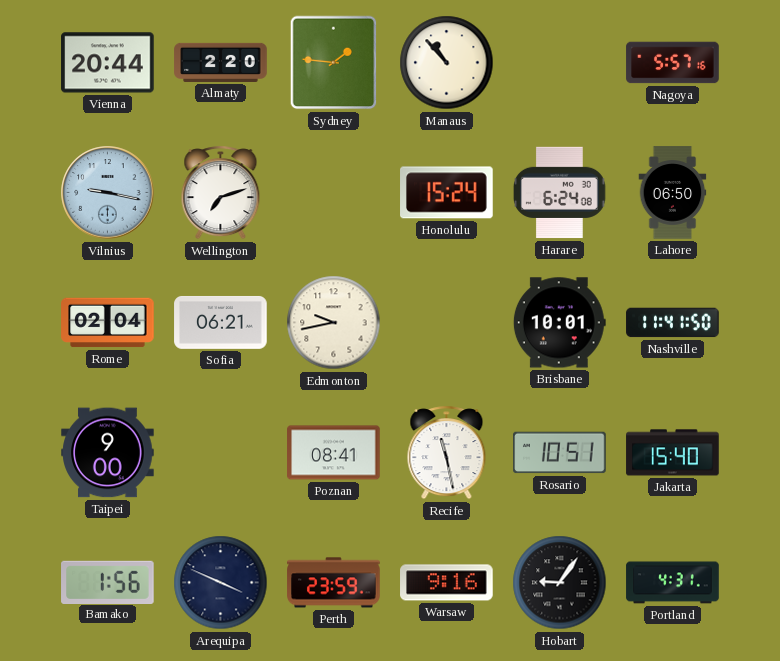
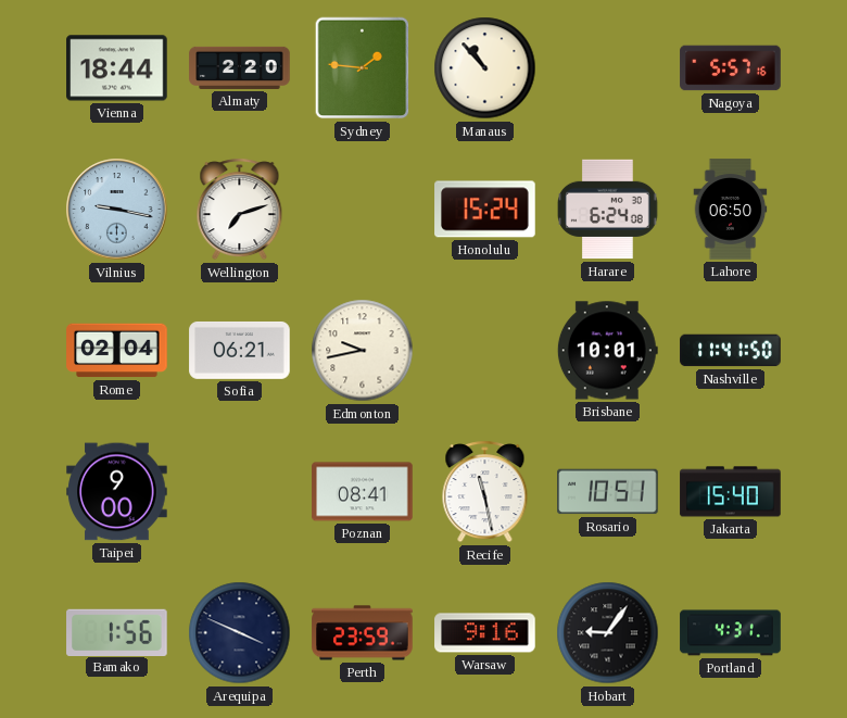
Vienna: 20:44 -> 18:44 (117, 68)
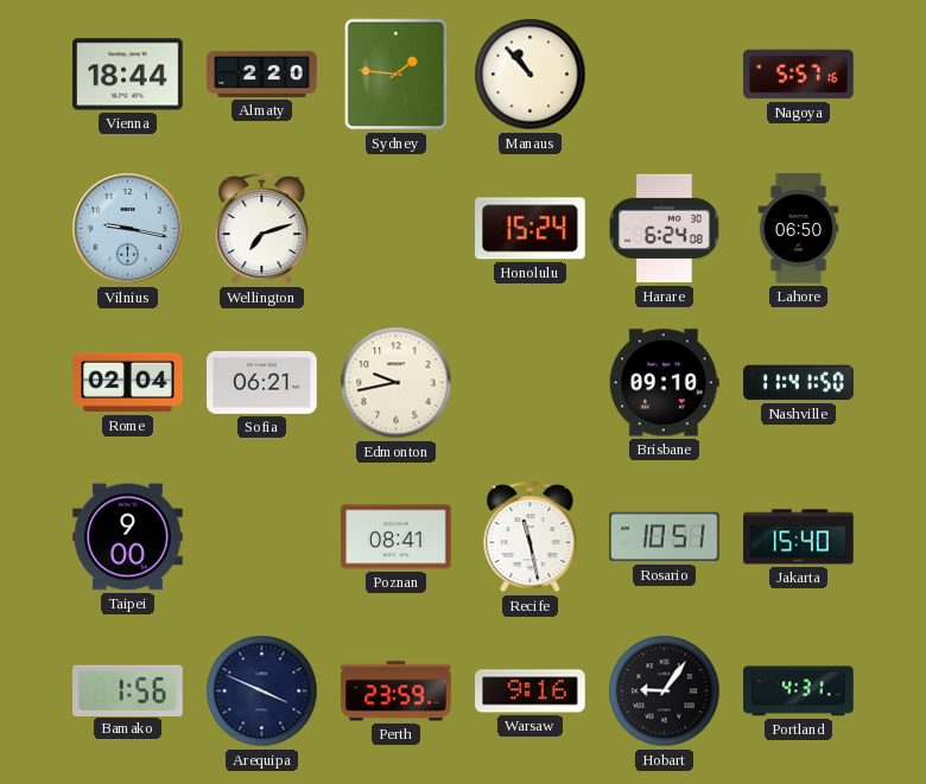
Brisbane: 10:01 -> 09:10 (664, 383)
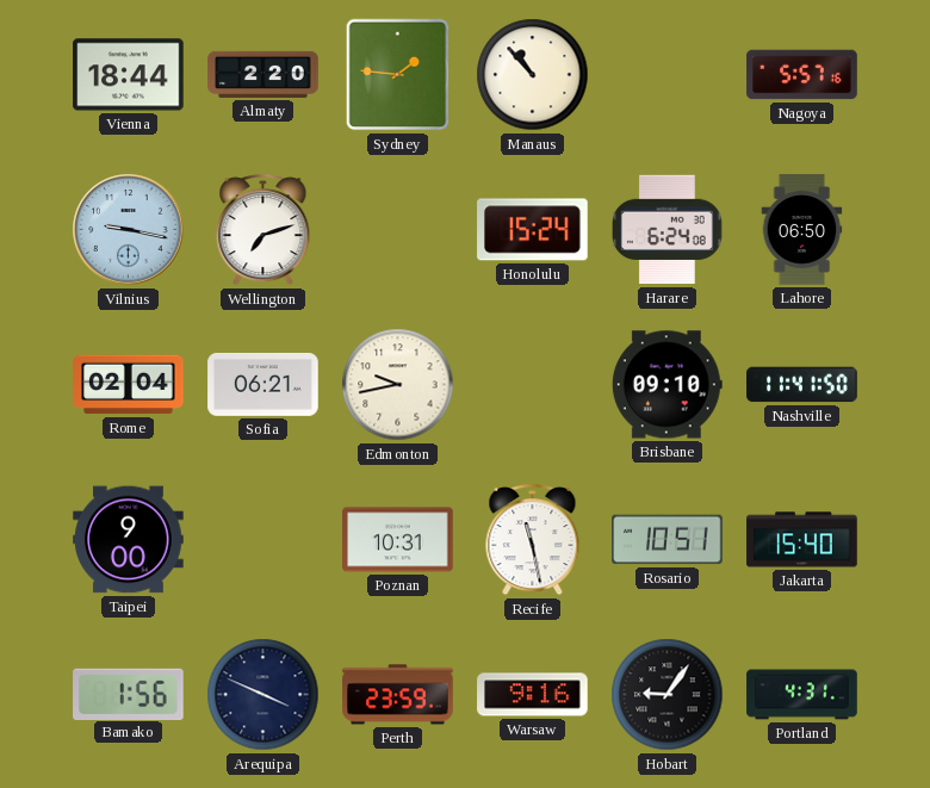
Poznan: 08:41 -> 10:31 (398, 540)
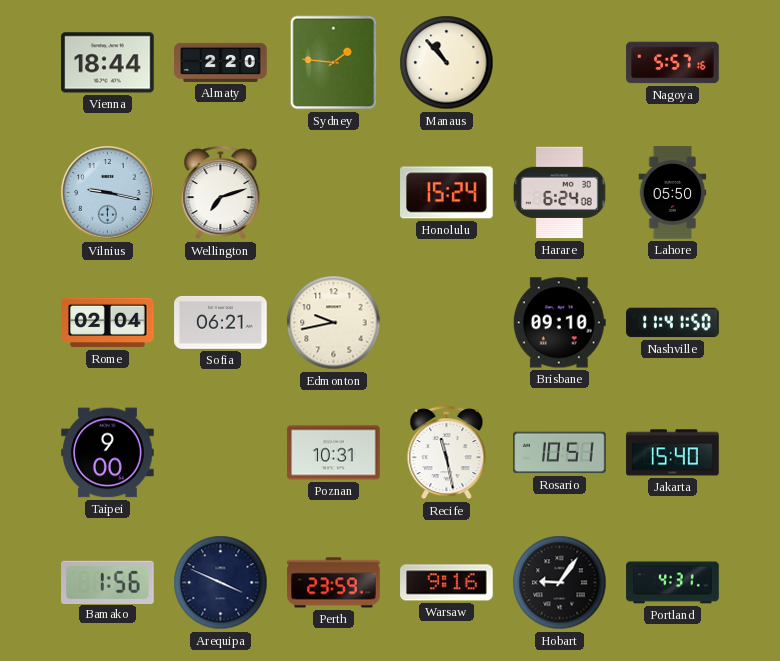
Lahore: 06:50 -> 05:50 (673, 193)
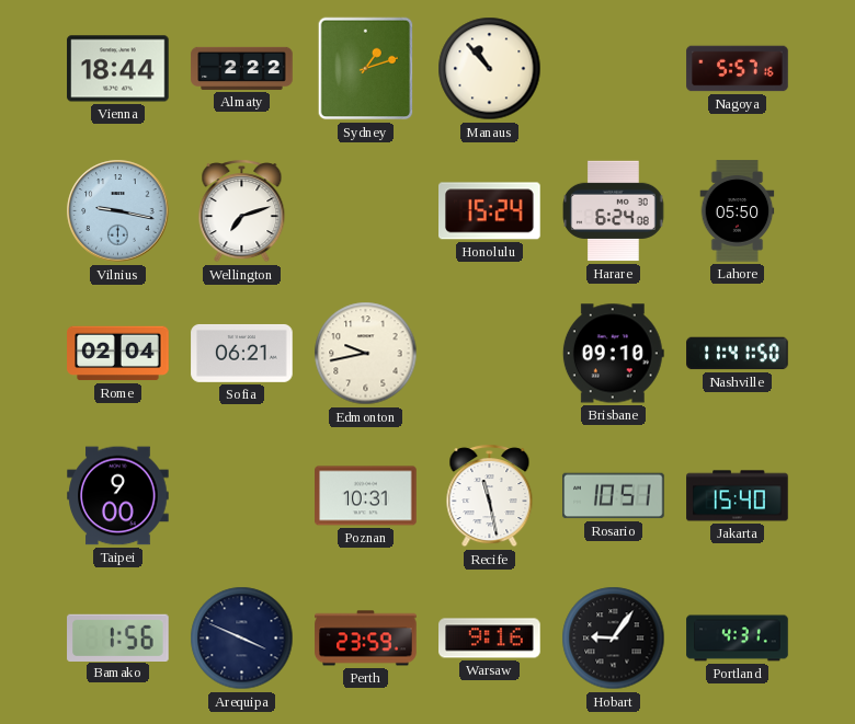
Almaty: 2:20 -> 2:22 (242, 68)
Sydney: 1:46 -> 1:12 (366, 69)
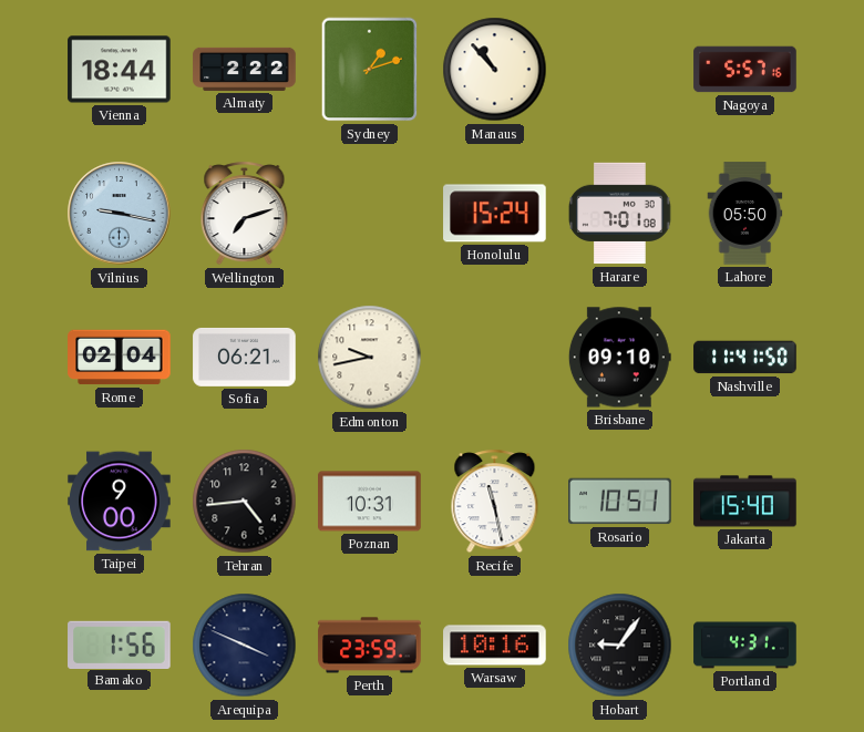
Harare: 6:24 -> 7:01 (620, 214)
Tehran: none -> 4:44 (245, 502)
Warsaw: 9:16 -> 10:16 (495, 646)
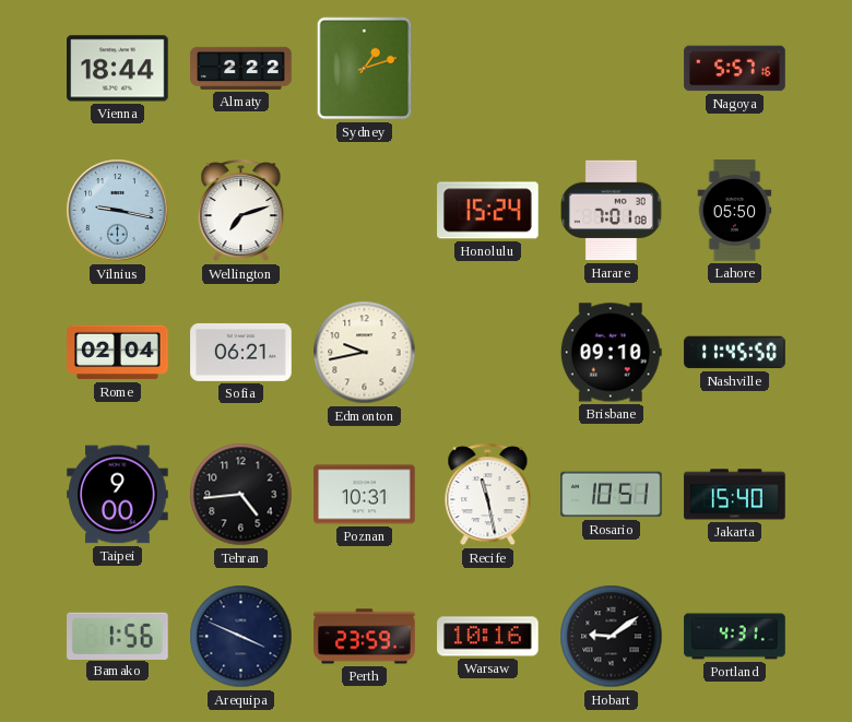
Manaus: 10:53 -> none (495, 70)
Nashville: 11:41 -> 11:45 (735, 353)
Hobart: 9:06 -> 9:09 (612, 637)
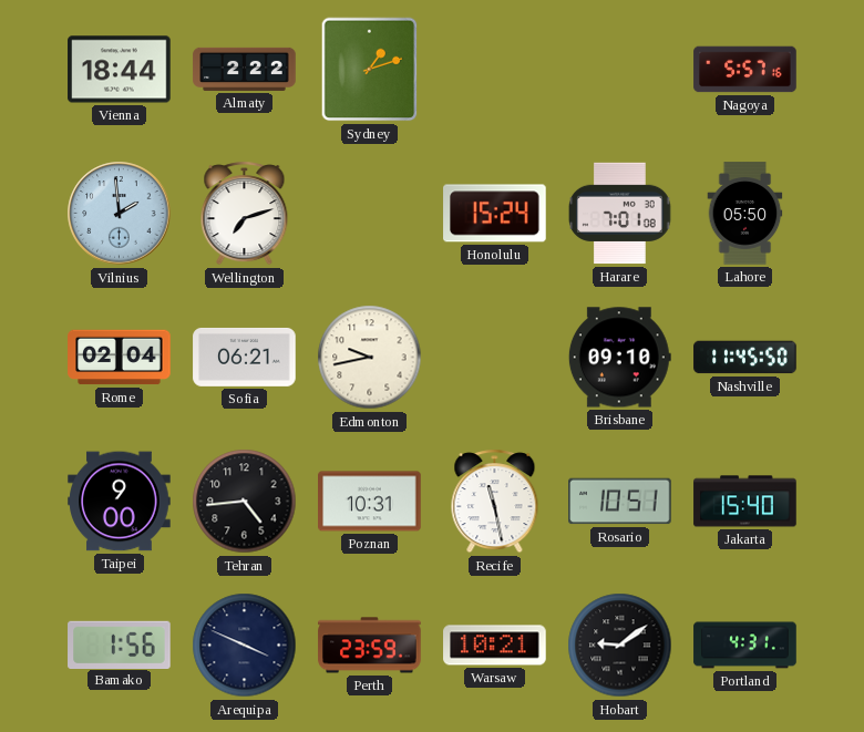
Vilnius: 9:17 -> 1:59 (120, 214)
Warsaw: 10:16 -> 10:21 (495, 646)
